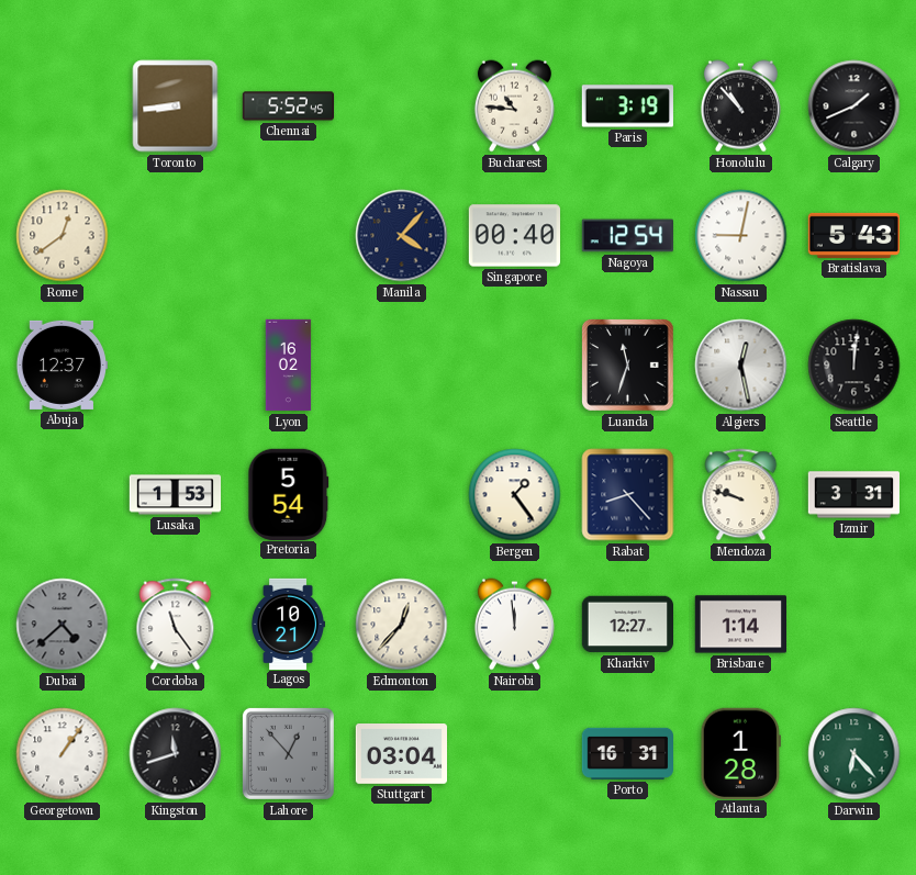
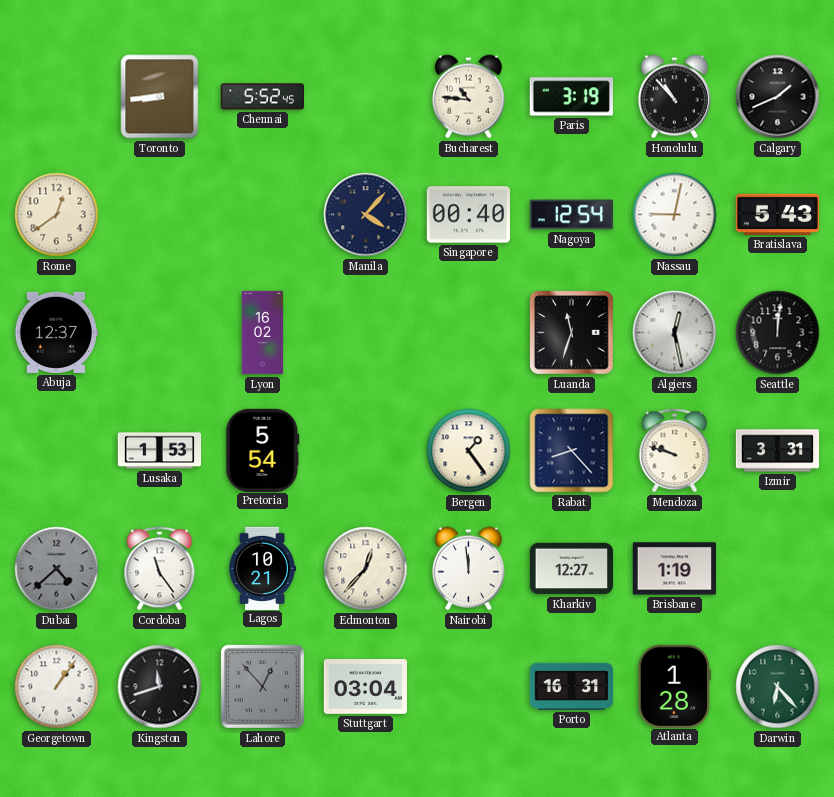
Brisbane: 1:14 -> 1:19 (674, 569)
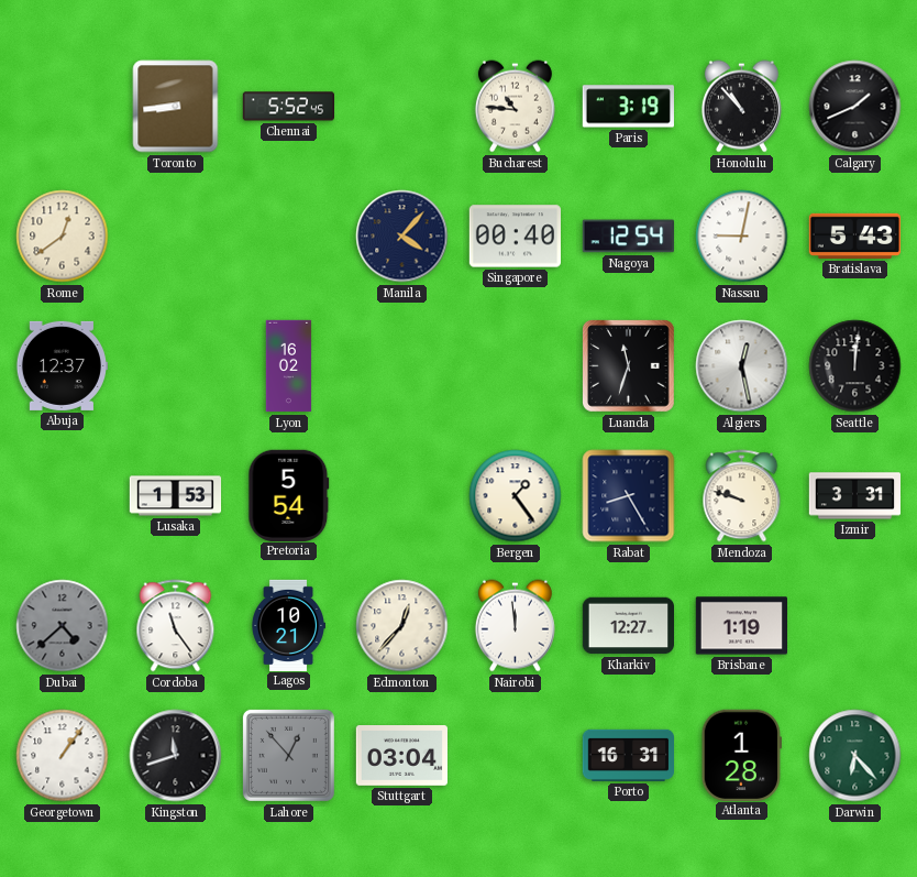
Rabat: 8:23 -> 8:25 (629, 496)
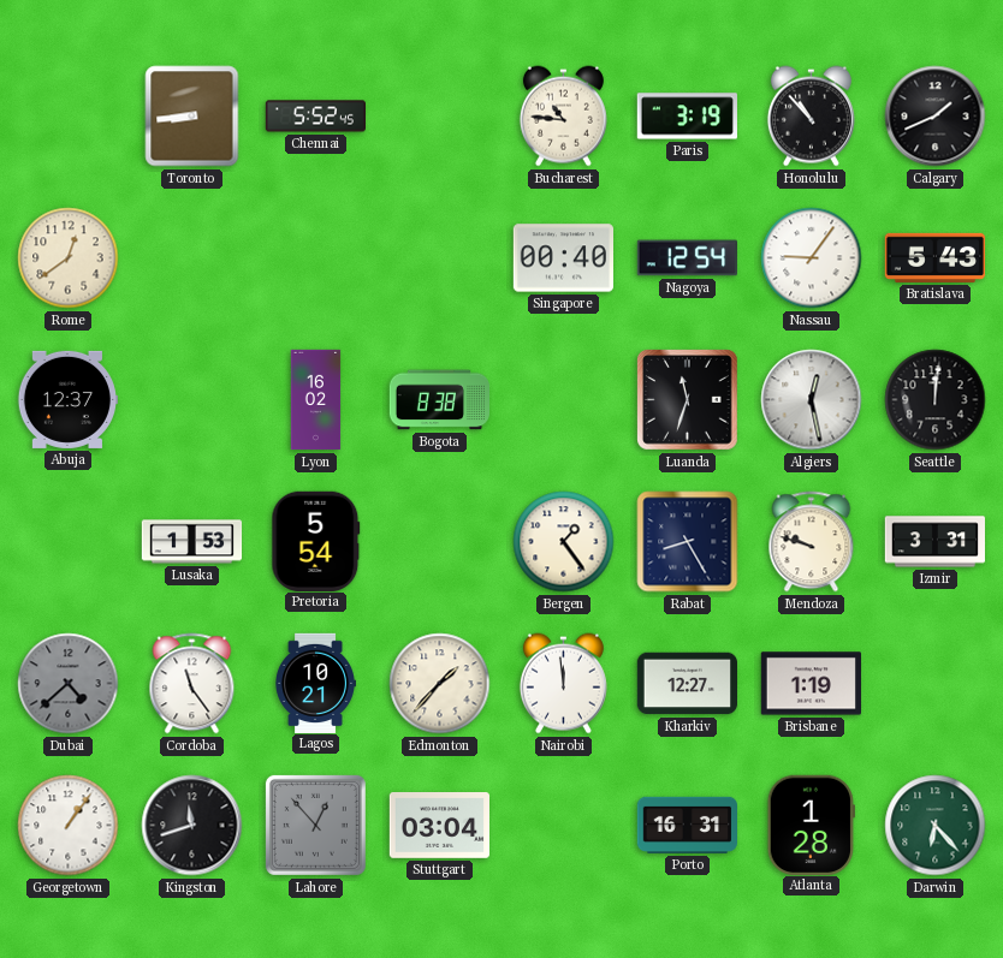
Manila: 4:07 -> none (402, 237)
Nassau: 9:02 -> 9:06 (812, 258)
Bogota: none -> 8:38 (439, 400)
Edmonton: 12:37 -> 1:37 (440, 684)
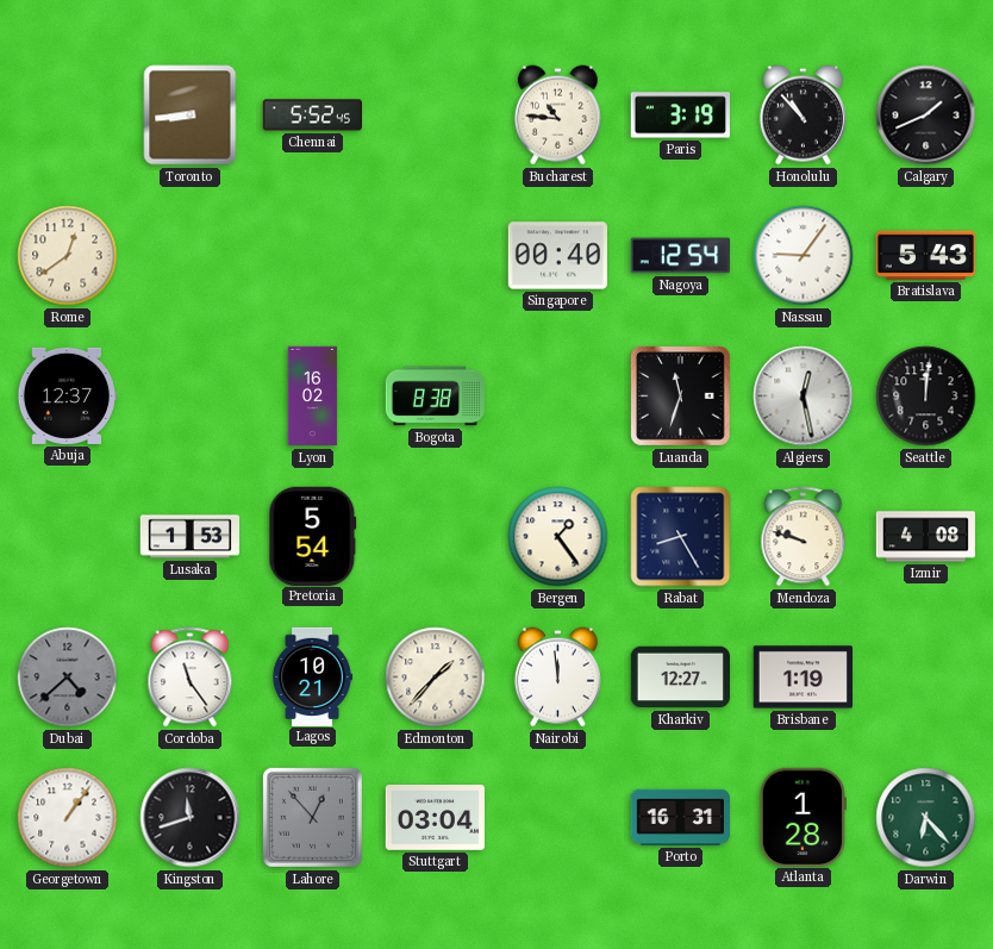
Izmir: 3:31 -> 4:08 (925, 537)
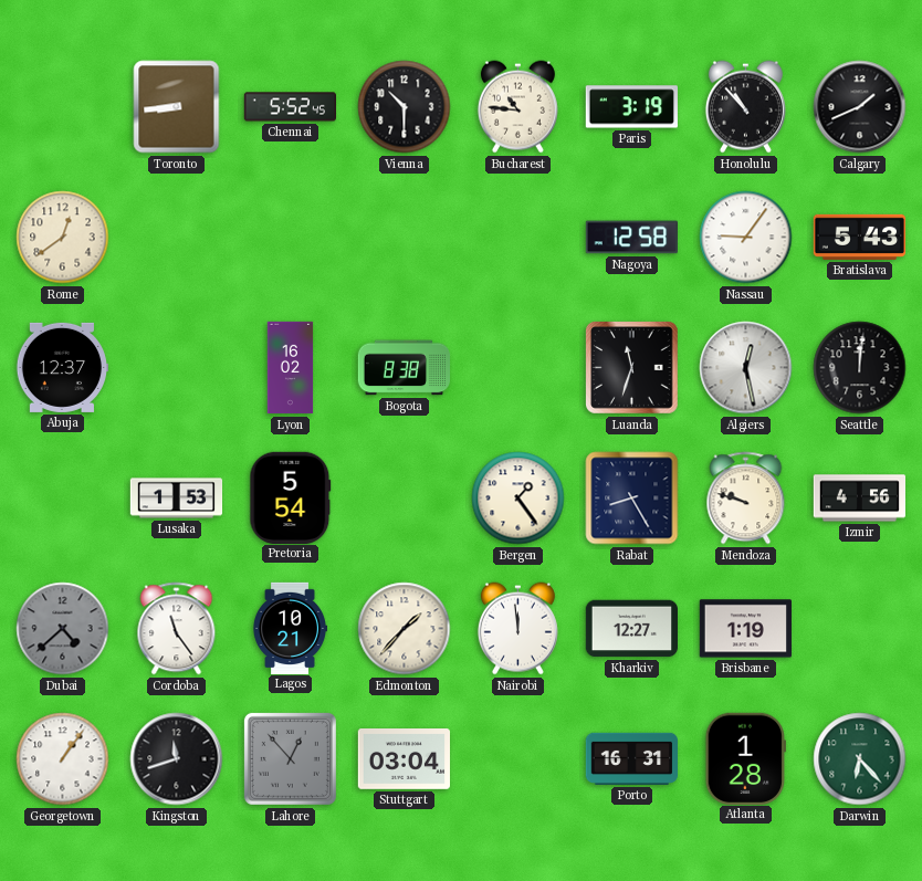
Vienna: none -> 10:30 (405, 107)
Singapore: 00:40 -> none (557, 256)
Nagoya: 12:54 -> 12:58 (631, 238)
Izmir: 4:08 -> 4:56 (859, 499)
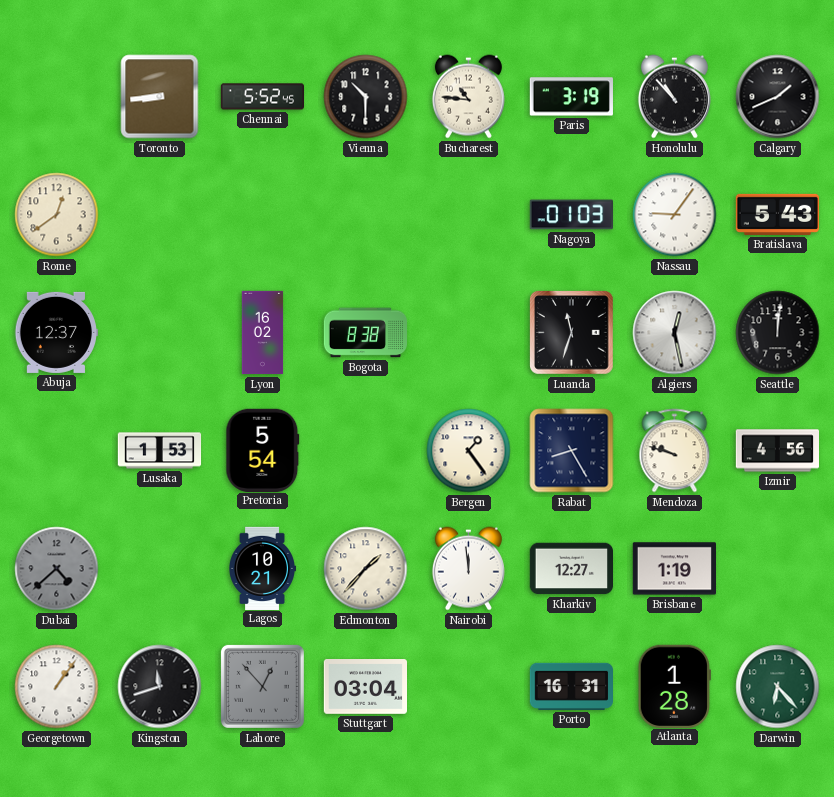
Nagoya: 12:58 -> 01:03 (571, 215)
Cordoba: 11:24 -> none (177, 629)
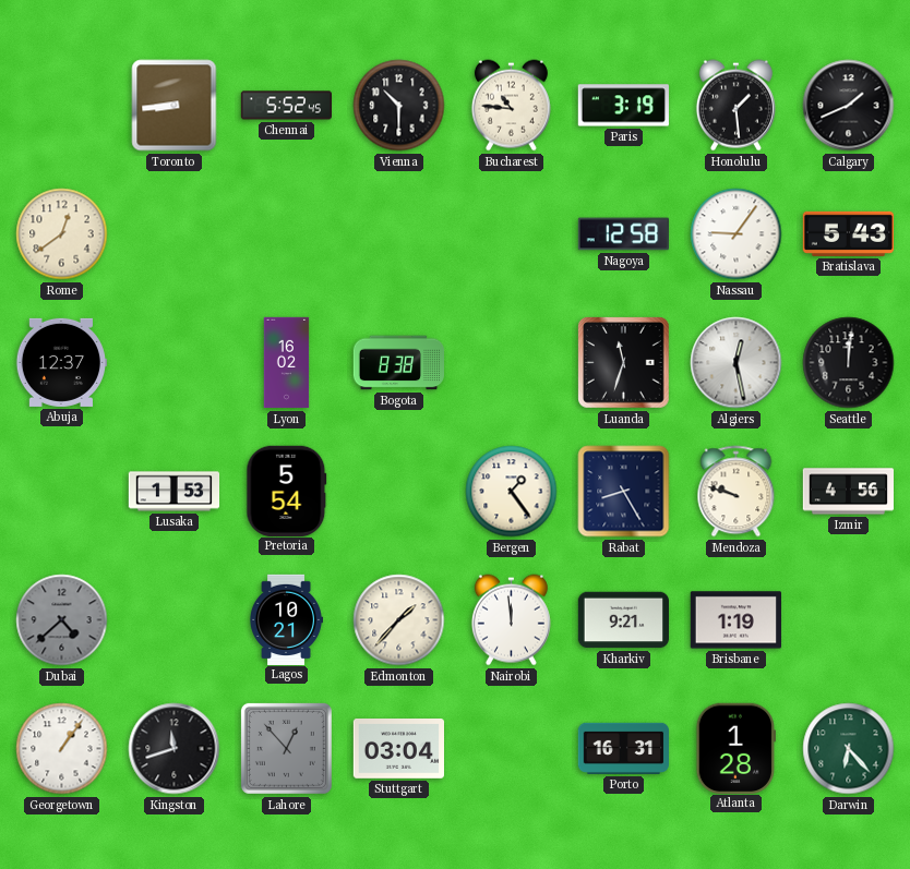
Honolulu: 10:53 -> 1:29 (735, 106)
Nagoya: 01:03 -> 12:58 (623, 234)
Kharkiv: 12:27 -> 9:21 (623, 620)
